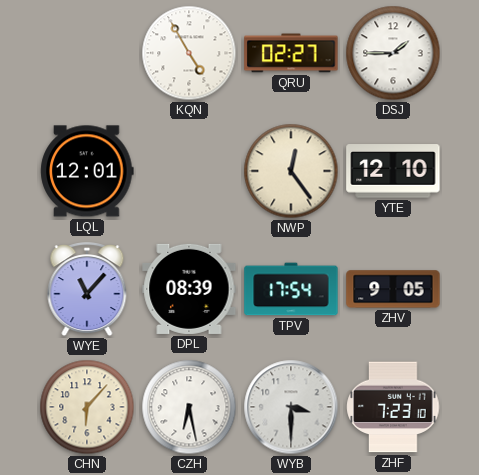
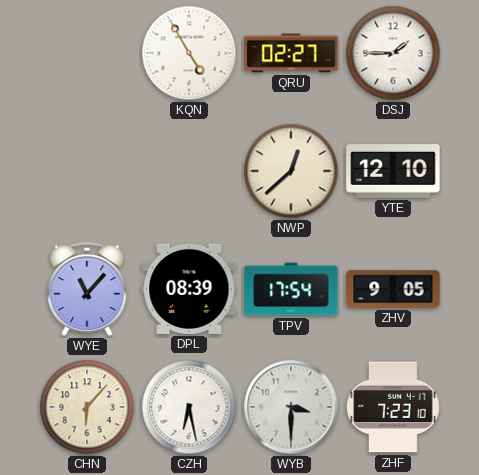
LQL: 12:01 -> none (87, 171)
NWP: 12:24 -> 12:38 (291, 171)
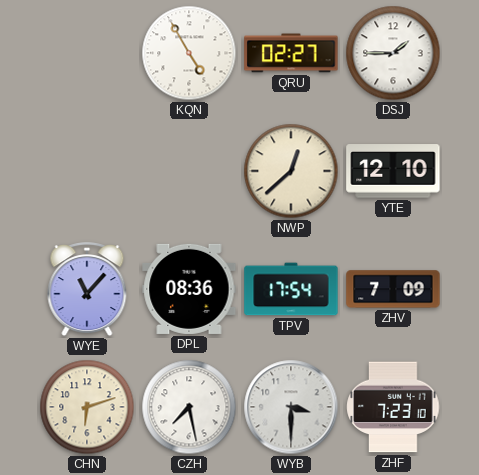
DPL: 08:39 -> 08:36 (189, 289)
ZHV: 9:05 -> 7:09 (393, 289)
CHN: 6:07 -> 6:12 (87, 407)
CZH: 6:28 -> 7:28 (189, 407)
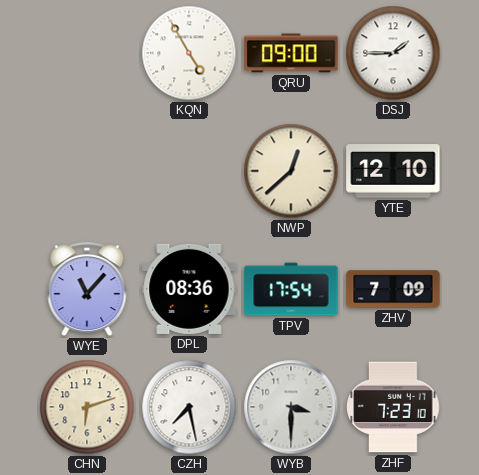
QRU: 02:27 -> 09:00 (291, 53)
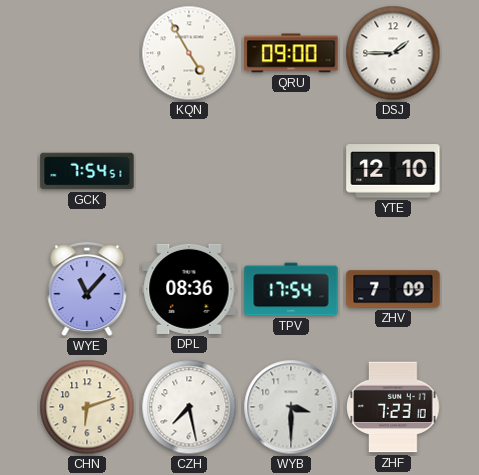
GCK: none -> 7:54 (87, 171)
NWP: 12:38 -> none (291, 171)
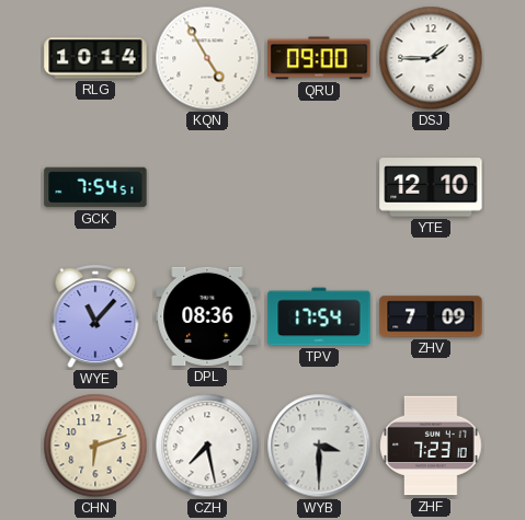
RLG: none -> 10:14 (95, 58)
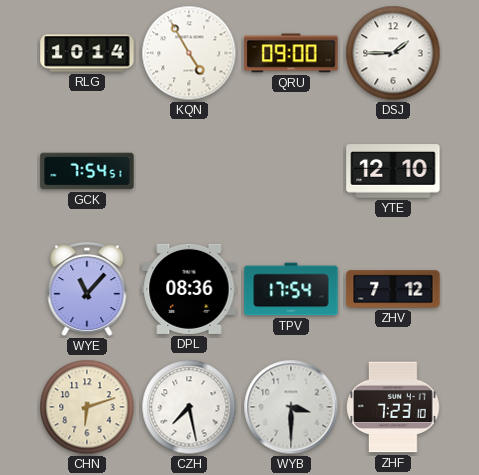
ZHV: 7:09 -> 7:12 (393, 289)
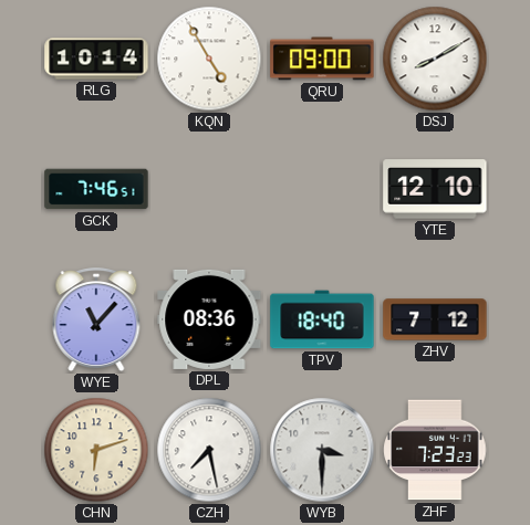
DSJ: 1:45 -> 8:10 (435, 59)
GCK: 7:54 -> 7:46 (96, 189)
TPV: 17:54 -> 18:40 (322, 319)
ZHF: 7:23:10 -> 7:23:23 (435, 450)
